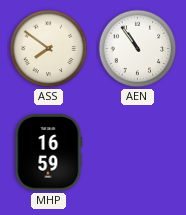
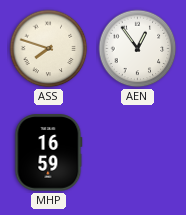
ASS: 7:51 -> 7:48 (49, 49)
AEN: 10:54 -> 12:54 (138, 49)
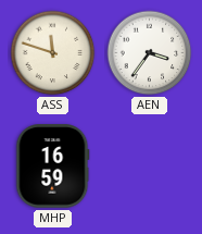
ASS: 7:48 -> 11:48 (53, 53)
AEN: 12:54 -> 3:36 (150, 53)
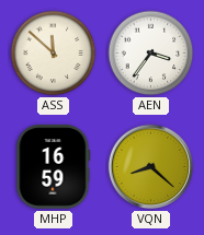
ASS: 11:48 -> 11:52 (54, 54)
VQN: none -> 8:22 (151, 167)
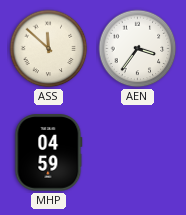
MHP: 16:59 -> 04:59 (49, 153)
VQN: 8:22 -> none (151, 167)
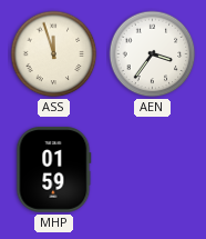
ASS: 11:52 -> 11:57 (54, 54)
MHP: 04:59 -> 01:59 (54, 170)
